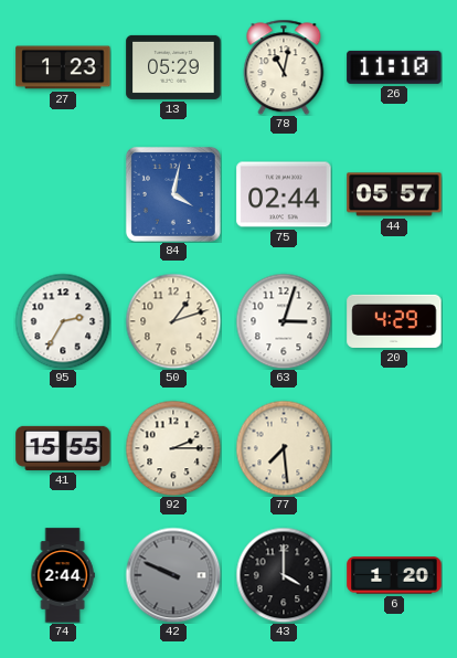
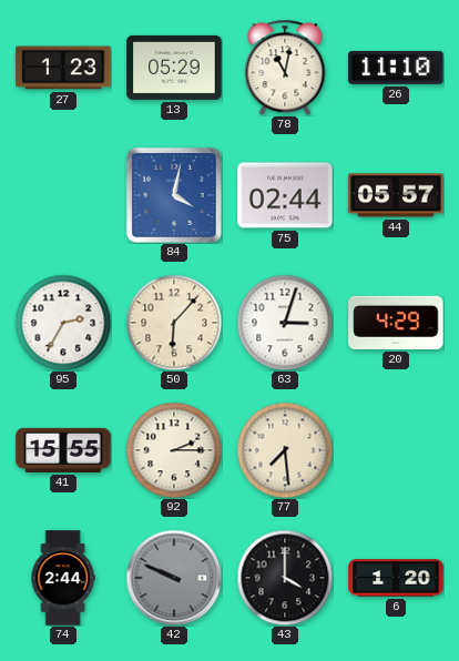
50: 1:12 -> 6:07 (174, 323)
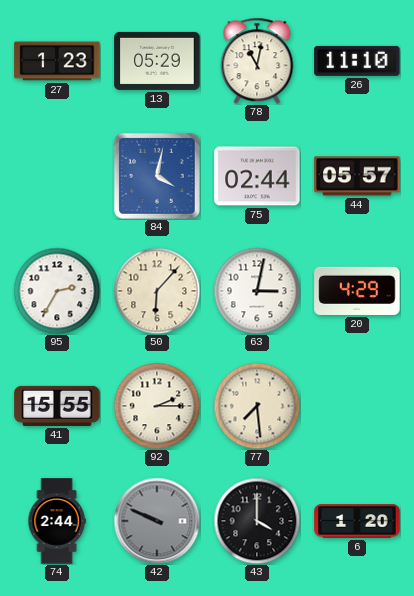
63: 3:03 -> 3:02 (257, 291)
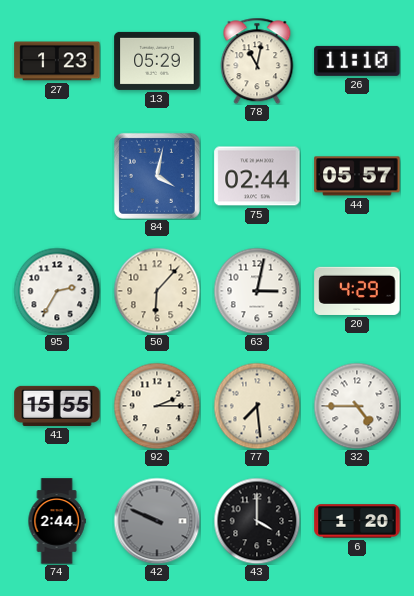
32: none -> 4:45 (357, 406)
